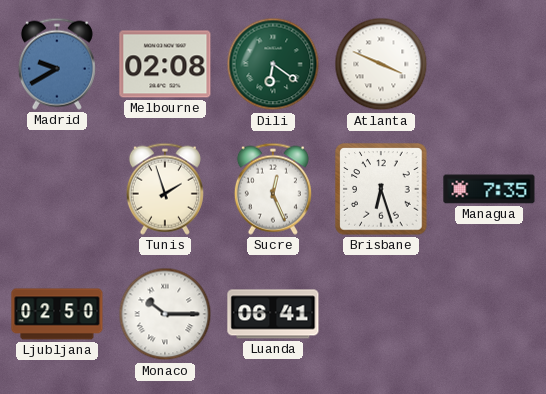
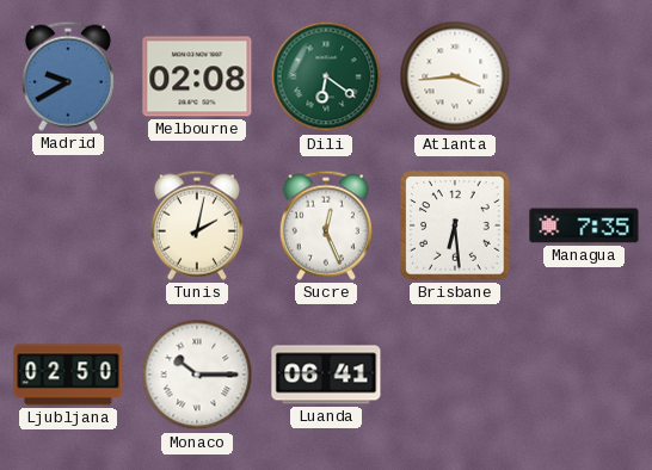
Atlanta: 3:49 -> 3:44 (455, 76)
Tunis: 1:57 -> 2:02 (197, 225)
Brisbane: 6:27 -> 6:29 (455, 225)
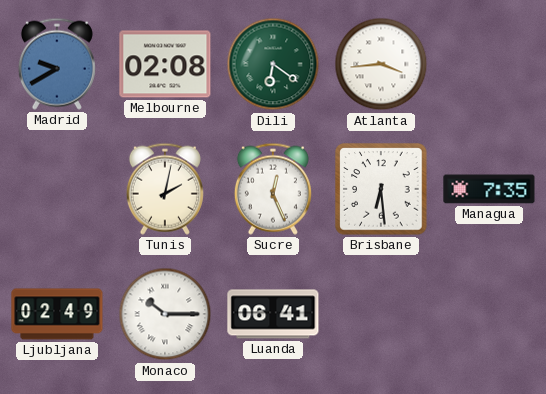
Ljubljana: 02:50 -> 02:49 (57, 314)
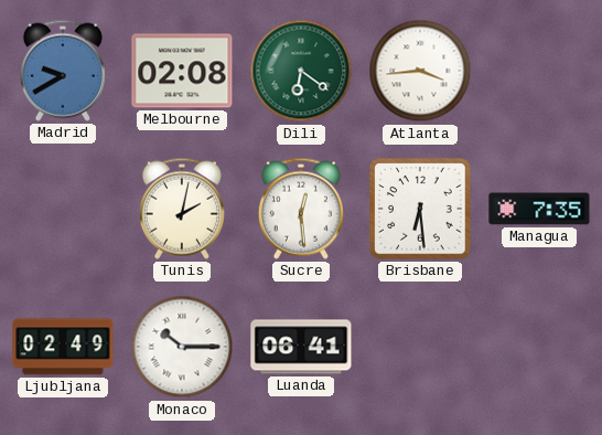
Sucre: 12:26 -> 12:29 (301, 209)
